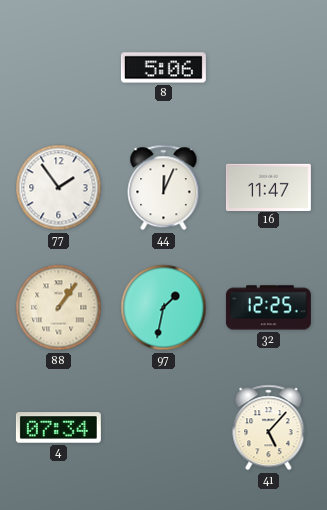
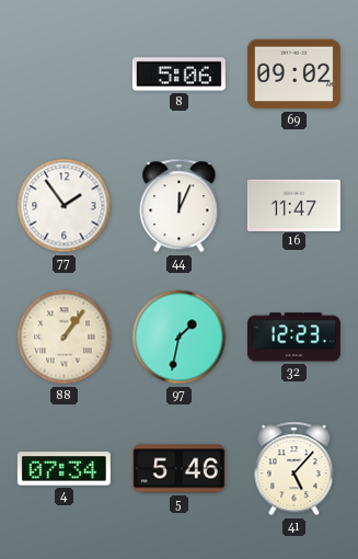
69: none -> 09:02 (293, 75)
32: 12:25 -> 12:23 (293, 338)
5: none -> 5:46 (178, 469)
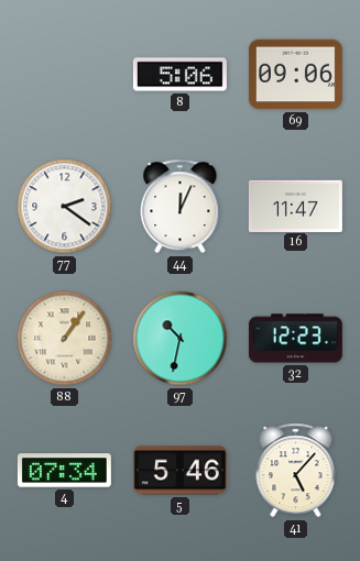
69: 09:02 -> 09:06 (295, 75)
77: 1:54 -> 2:21 (65, 207)
97: 1:32 -> 10:32 (181, 339)
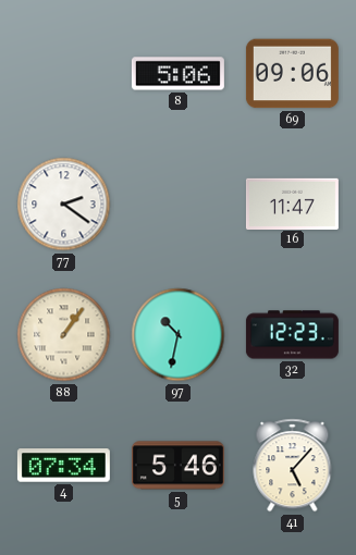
44: 12:04 -> none (181, 207)
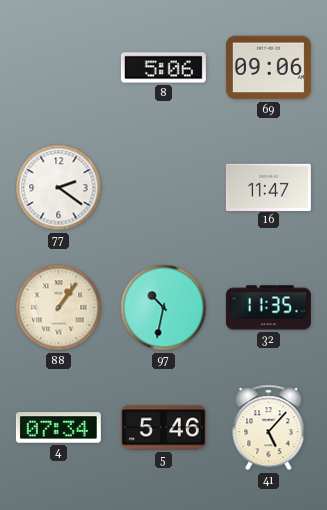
32: 12:23 -> 11:35 (268, 308)
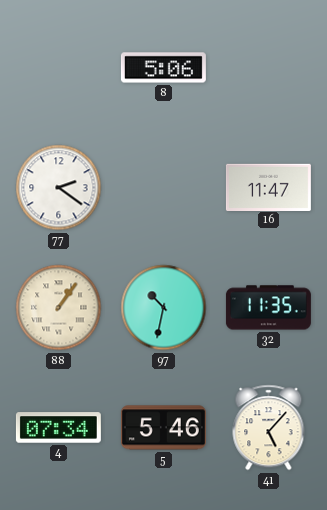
69: 09:06 -> none (268, 68)
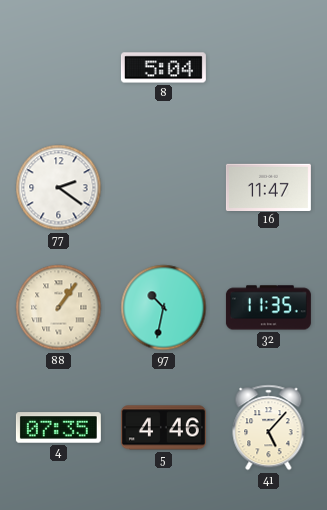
8: 5:06 -> 5:04 (163, 68)
4: 07:34 -> 07:35 (58, 428)
5: 5:46 -> 4:46 (163, 428)
